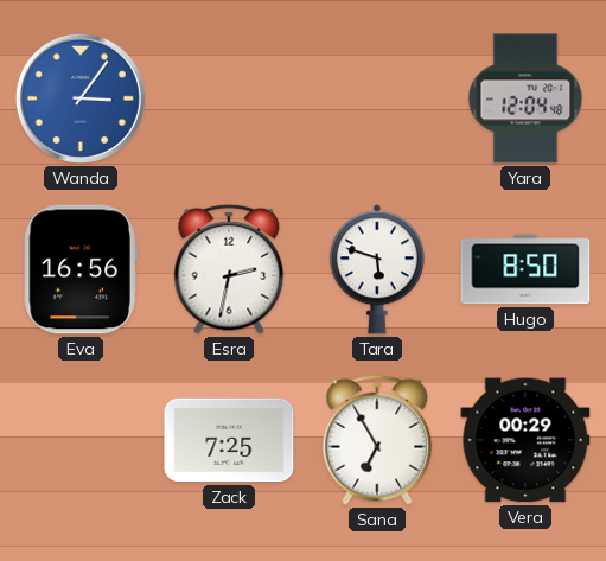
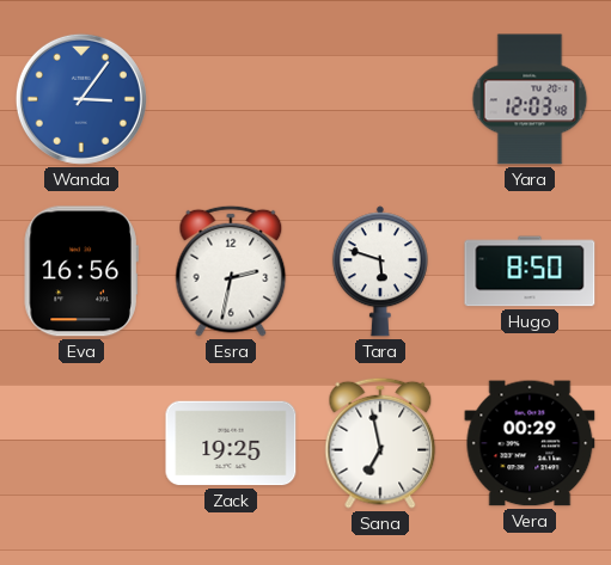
Yara: 12:04 -> 12:03 (530, 99)
Zack: 7:25 -> 19:25 (231, 443)
Sana: 6:55 -> 6:58 (380, 443)
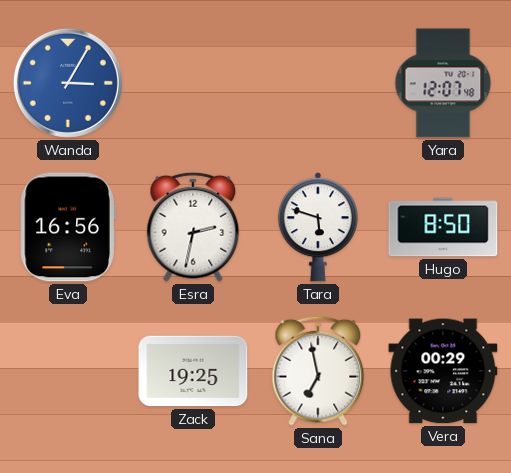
Wanda: 3:06 -> 3:05 (68, 83)
Yara: 12:03 -> 12:07 (443, 83)
